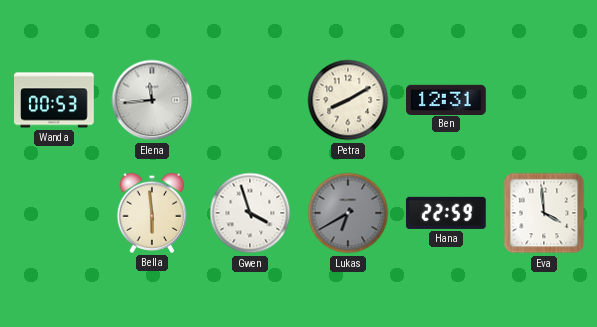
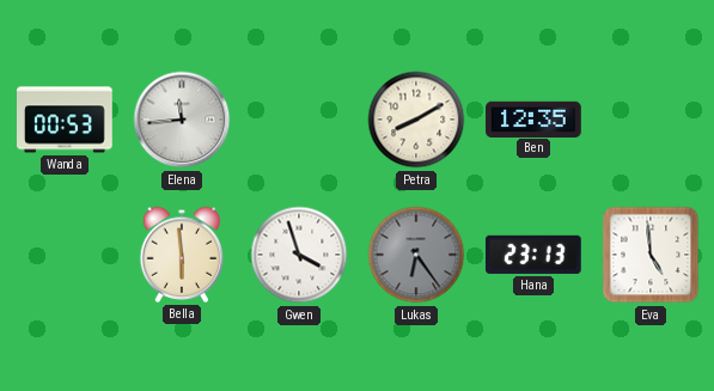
Ben: 12:31 -> 12:35 (533, 118)
Lukas: 6:40 -> 6:24 (416, 255)
Hana: 22:59 -> 23:13 (533, 255)
Eva: 3:59 -> 4:59 (651, 255)
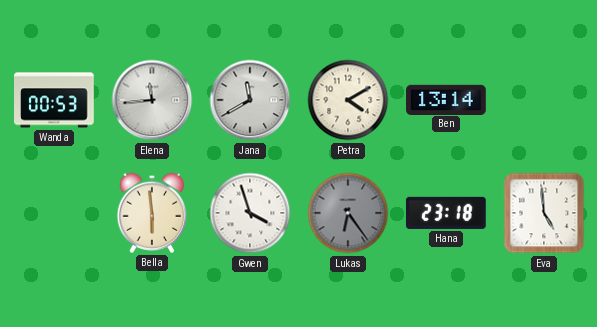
Jana: none -> 11:40 (250, 100)
Petra: 8:10 -> 4:10 (348, 100)
Ben: 12:35 -> 13:14 (446, 99)
Hana: 23:13 -> 23:18 (446, 213)
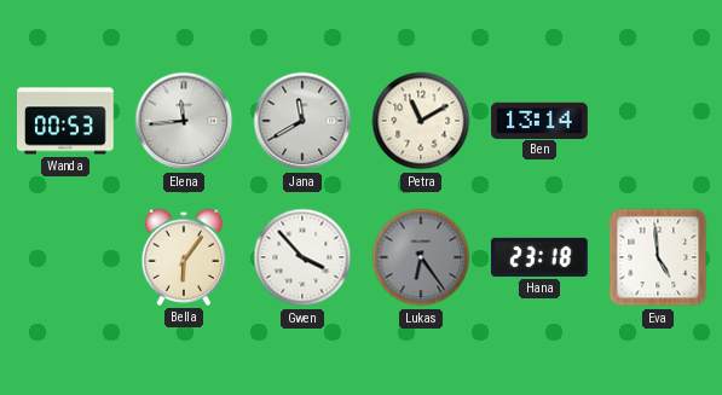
Petra: 4:10 -> 11:10 (421, 121)
Bella: 5:59 -> 6:06 (184, 257)
Gwen: 3:57 -> 3:53 (302, 257)
